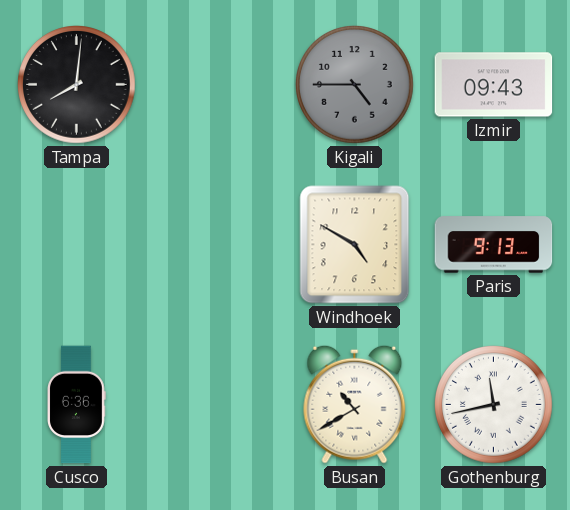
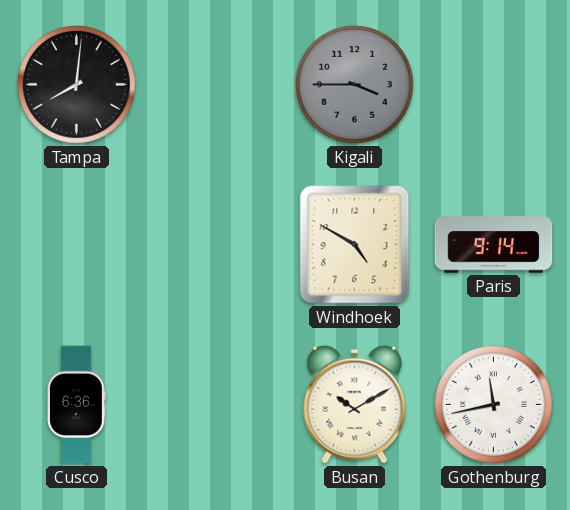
Kigali: 4:45 -> 3:45 (355, 85)
Izmir: 09:43 -> none (494, 85)
Paris: 9:13 -> 9:14 (494, 245)
Busan: 10:40 -> 10:10 (355, 404)
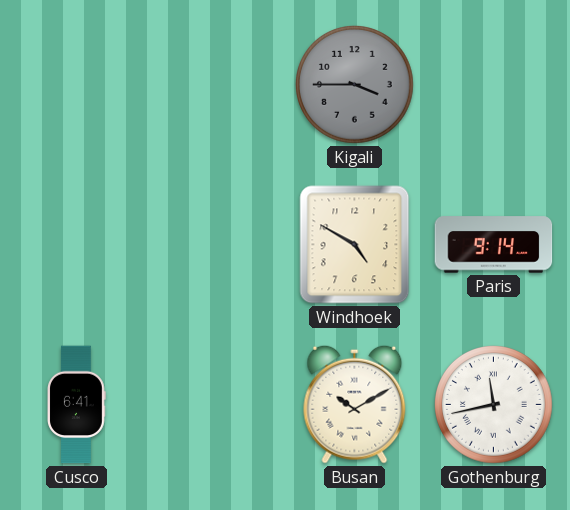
Tampa: 8:01 -> none (77, 85)
Cusco: 6:36 -> 6:41 (77, 405)
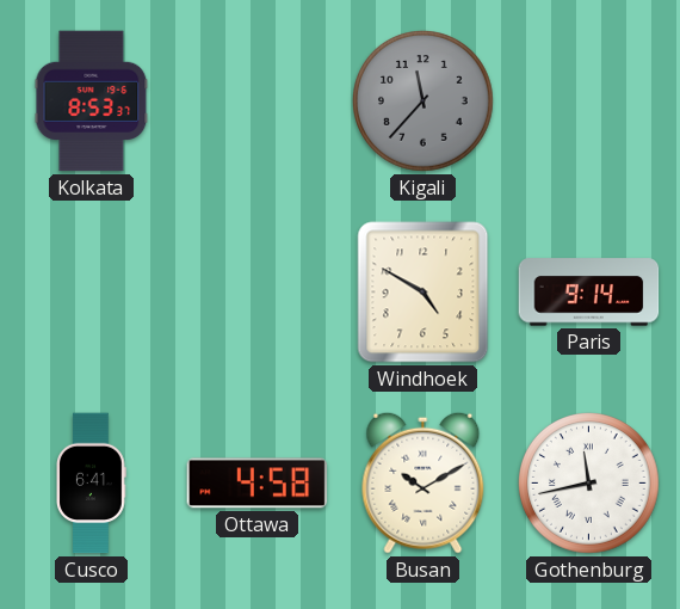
Kolkata: none -> 8:53 (92, 101)
Kigali: 3:45 -> 11:37 (424, 101)
Ottawa: none -> 4:58 (258, 484)
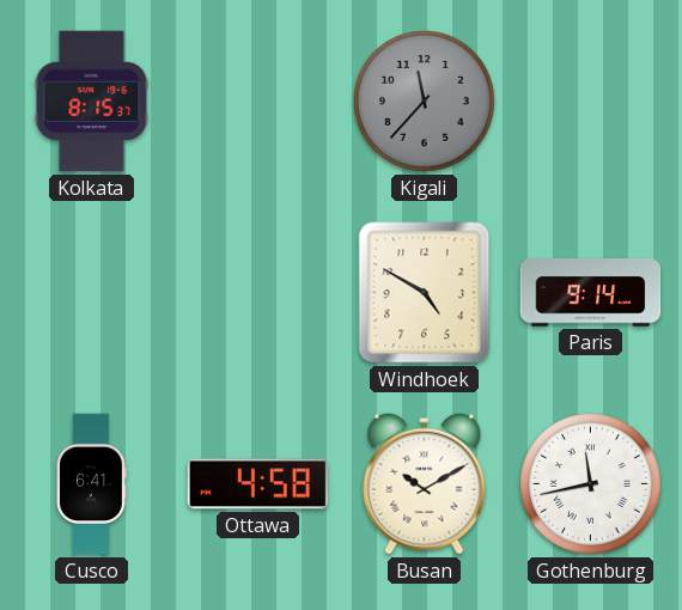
Kolkata: 8:53 -> 8:15 (92, 102)
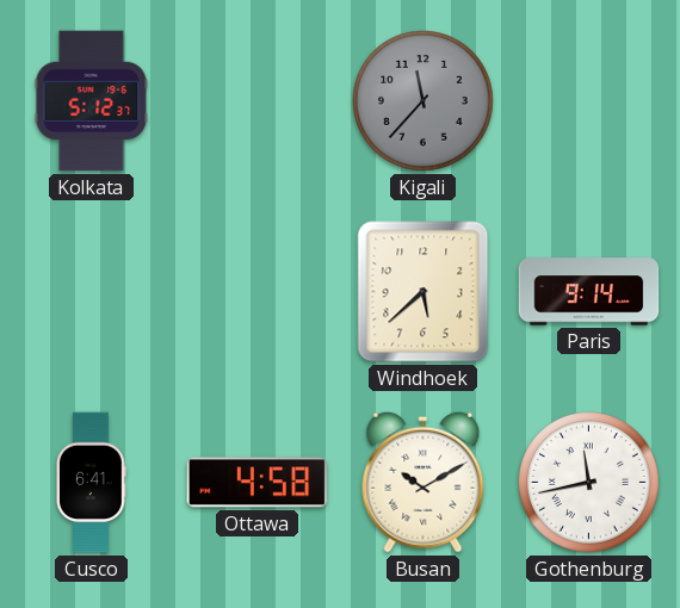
Kolkata: 8:15 -> 5:12 (92, 101)
Windhoek: 4:50 -> 5:38 (424, 292)
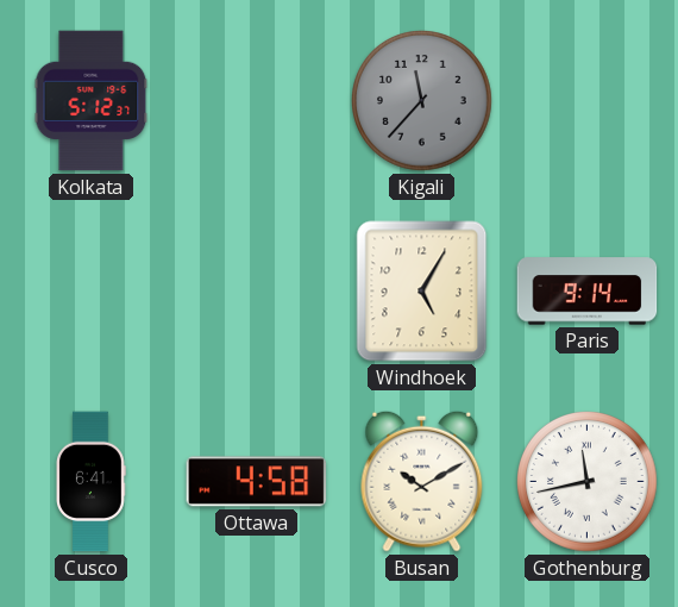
Windhoek: 5:38 -> 5:05 (422, 292)
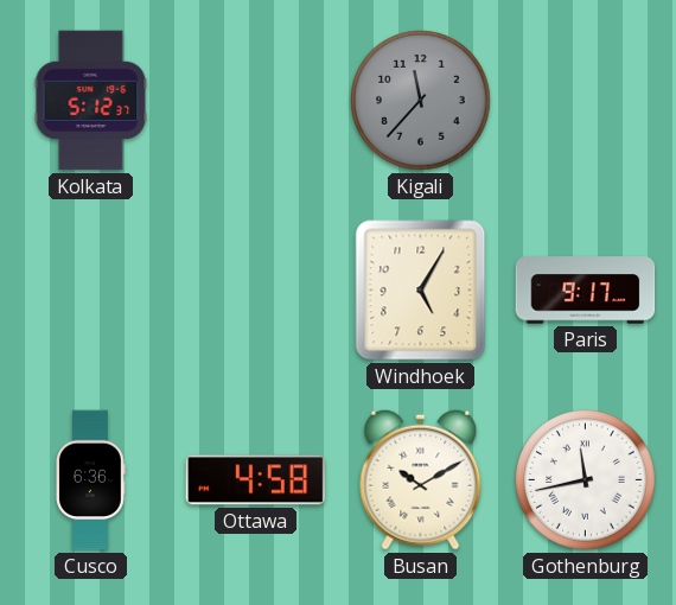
Paris: 9:14 -> 9:17 (586, 291)
Cusco: 6:41 -> 6:36 (91, 480)
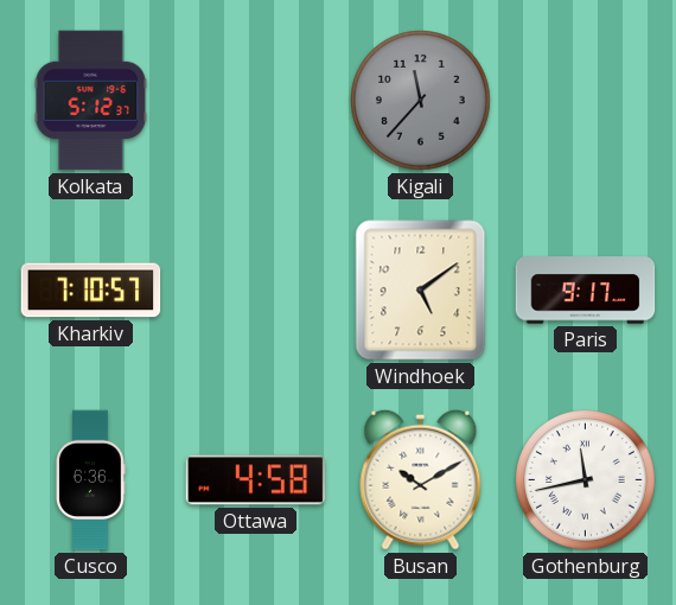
Kharkiv: none -> 7:10 (91, 291)
Windhoek: 5:05 -> 5:09 (421, 291)
